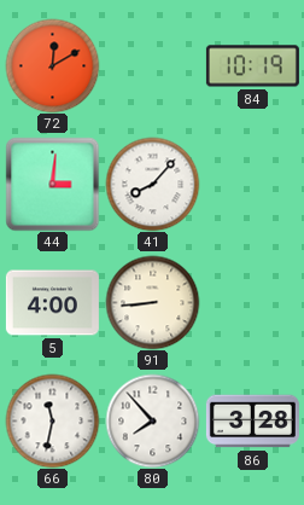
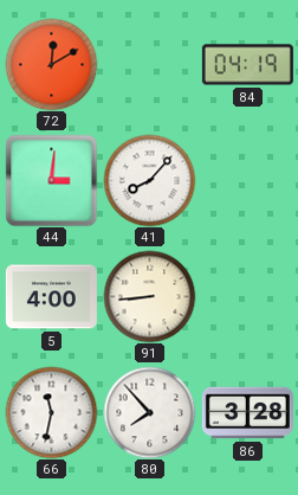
84: 10:19 -> 04:19 (247, 65)
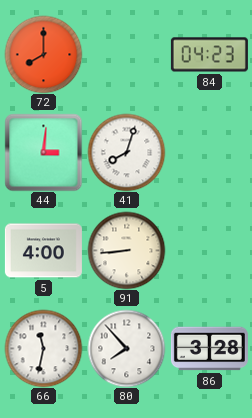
72: 12:10 -> 8:00 (43, 54)
84: 04:19 -> 04:23 (209, 55)
41: 8:07 -> 8:03 (126, 152)
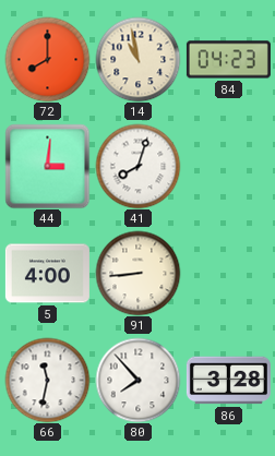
14: none -> 10:58 (137, 59)
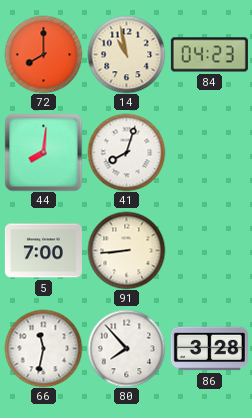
44: 3:01 -> 8:01 (43, 152)
5: 4:00 -> 7:00 (43, 251)
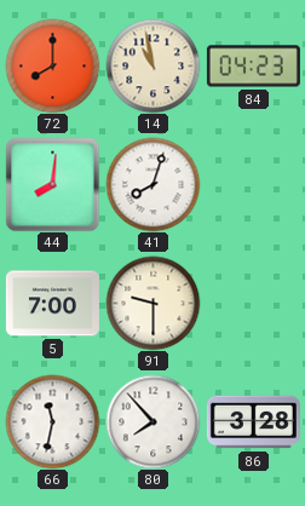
91: 8:44 -> 9:30 (152, 303)
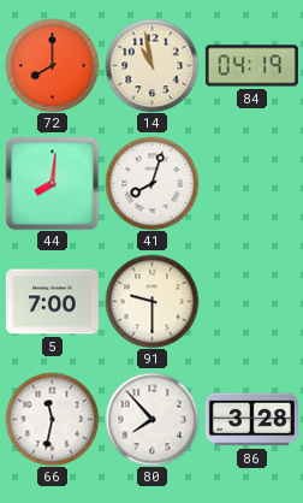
84: 04:23 -> 04:19 (251, 66)
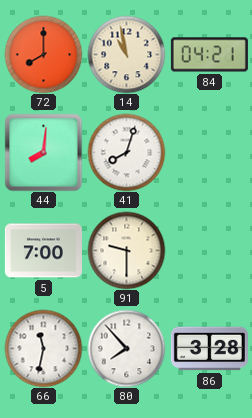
84: 04:19 -> 04:21 (209, 55)
